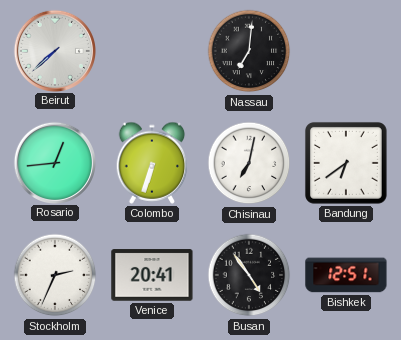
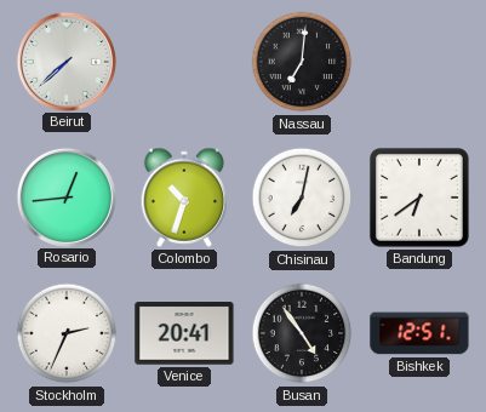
Colombo: 6:33 -> 10:33 (184, 198)
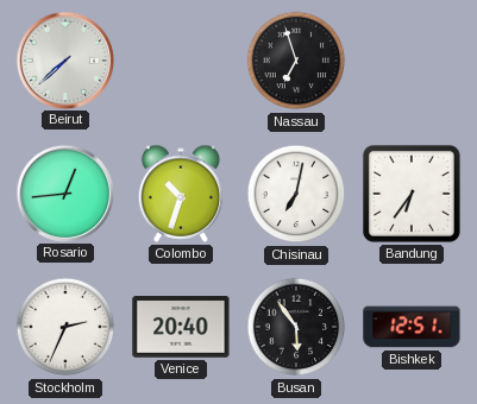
Nassau: 7:01 -> 6:57 (296, 61)
Bandung: 6:39 -> 6:36 (412, 194)
Venice: 20:41 -> 20:40 (181, 327)
Busan: 4:54 -> 5:54 (296, 327)
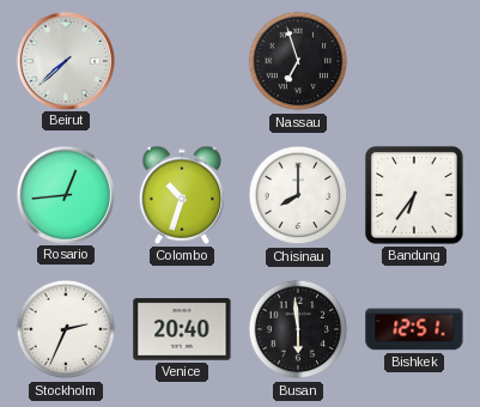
Chisinau: 7:02 -> 8:00 (298, 195)
Busan: 5:54 -> 5:59 (298, 329)
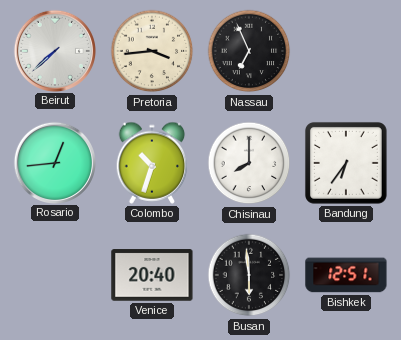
Pretoria: none -> 3:44 (152, 51)
Nassau: 6:57 -> 6:56 (249, 51)
Stockholm: 2:34 -> none (66, 329)
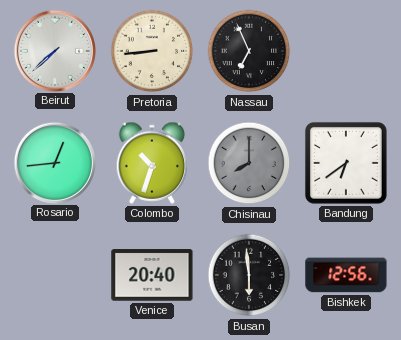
Pretoria: 3:44 -> 8:44 (152, 51)
Chisinau dial: white -> grey (249, 163)
Bandung: 6:36 -> 6:39 (346, 163)
Bishkek: 12:51 -> 12:56 (346, 275)
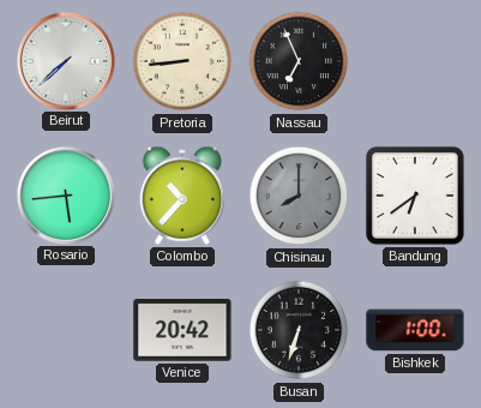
Rosario: 12:44 -> 5:44 (65, 194)
Colombo: 10:33 -> 10:37 (182, 196)
Venice: 20:40 -> 20:42 (182, 330)
Busan: 5:59 -> 6:33 (299, 330)
Bishkek: 12:56 -> 1:00 (415, 330)
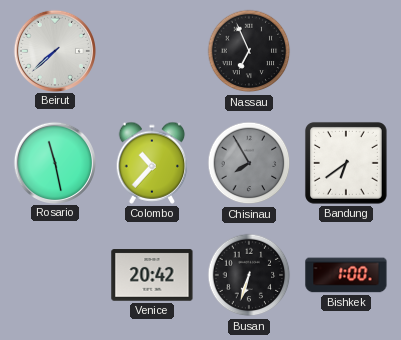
Pretoria: 8:44 -> none (182, 61)
Rosario: 5:44 -> 11:28 (54, 162)
Chisinau: 8:00 -> 7:55 (249, 163)
